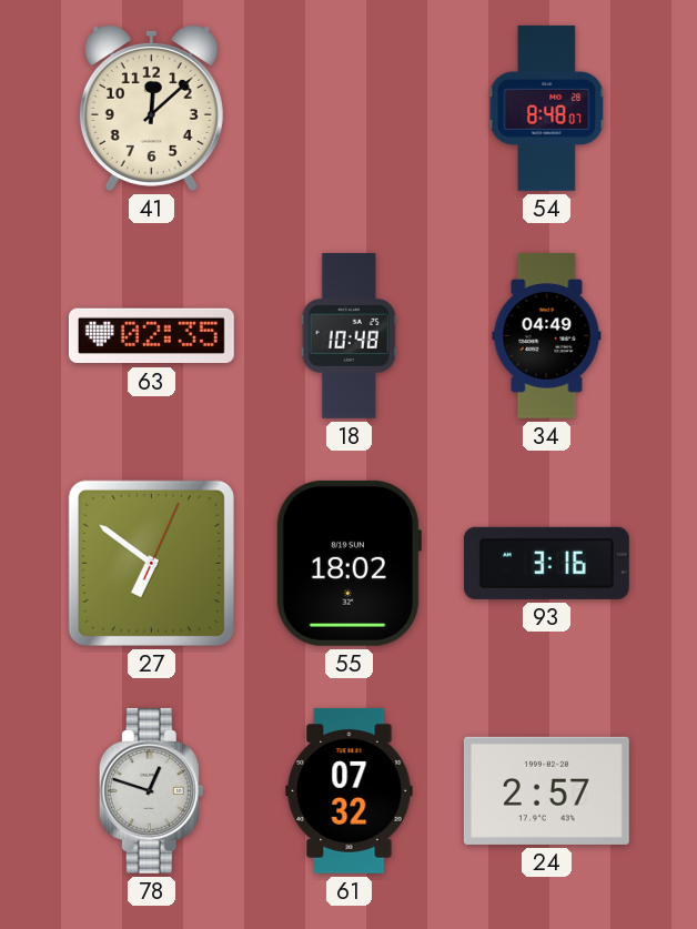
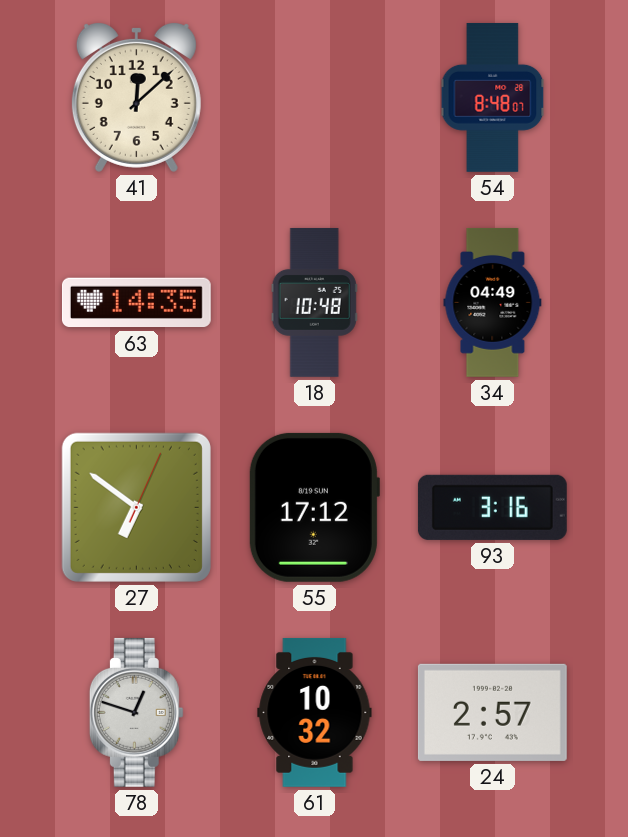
63: 02:35 -> 14:35 (136, 303)
55: 18:02 -> 17:12 (314, 507)
61: 07:32 -> 10:32 (315, 712)
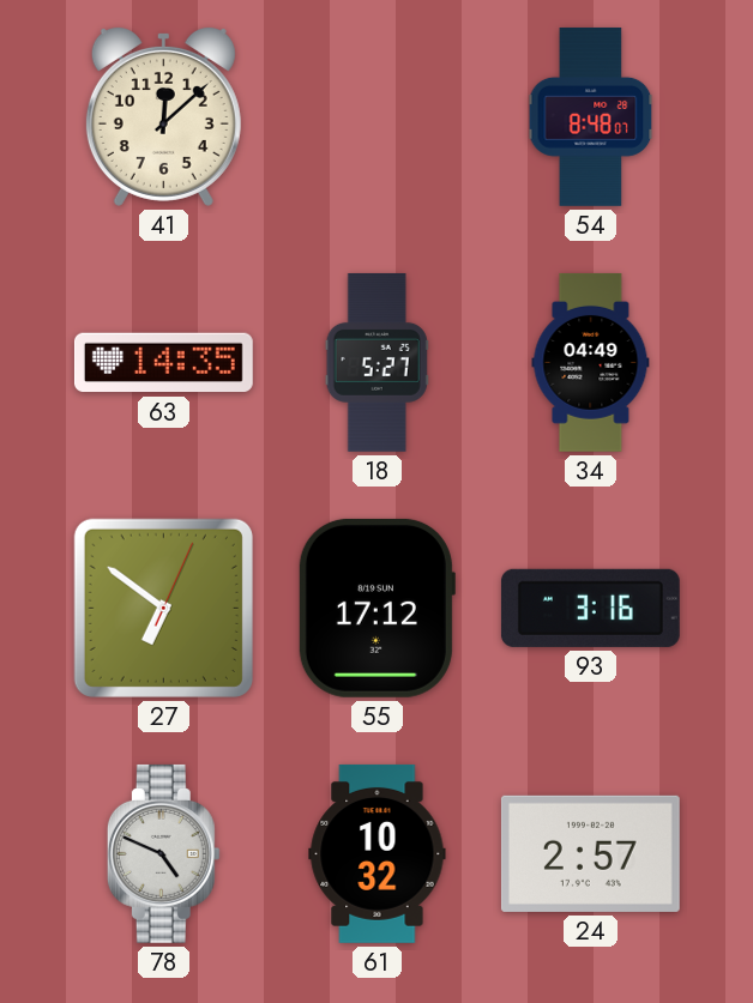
18: 10:48 -> 5:27 (376, 363)
78: 12:48 -> 4:49 (163, 853)
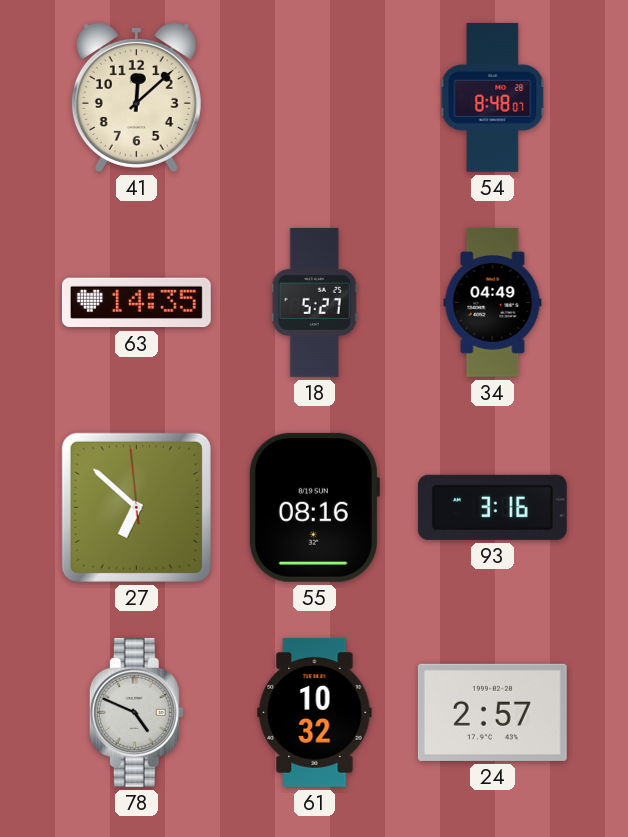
27: 6:51:04 -> 6:51:59 (136, 507)
55: 17:12 -> 08:16 (314, 507)
